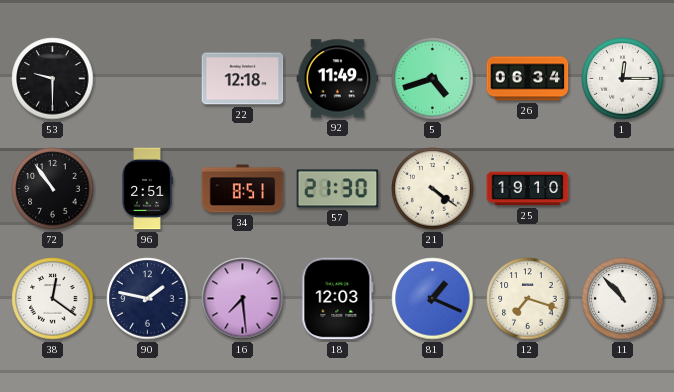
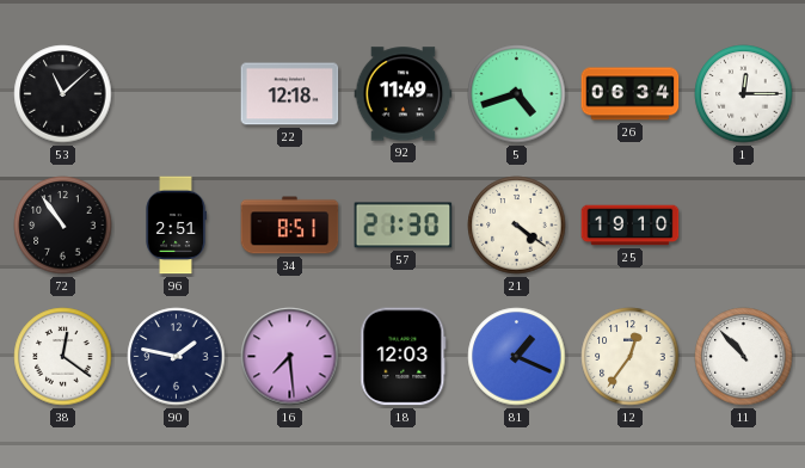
53: 9:30 -> 11:08 (63, 94)
12: 7:18 -> 12:36 (631, 357)
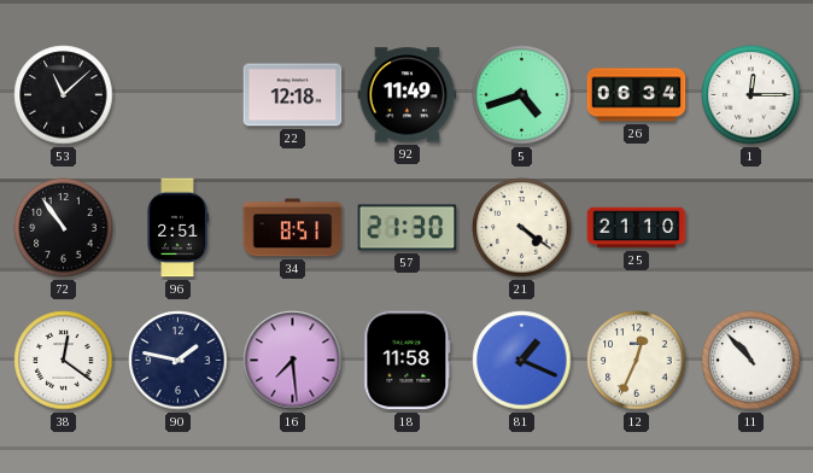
25: 19:10 -> 21:10 (637, 228)
18: 12:03 -> 11:58 (408, 361)
12: 12:36 -> 12:34 (637, 361)
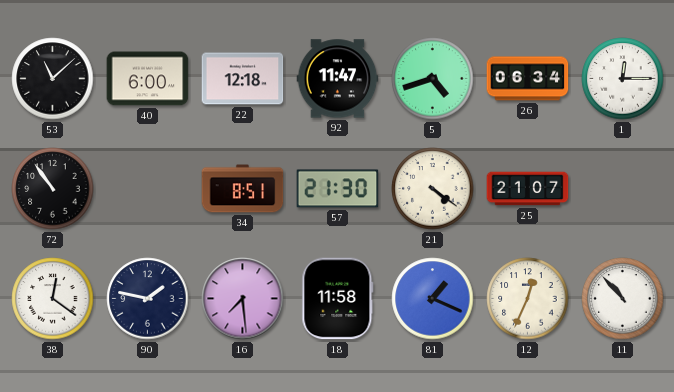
40: none -> 6:00 (148, 79)
92: 11:49 -> 11:47 (338, 79)
96: 2:51 -> none (177, 228)
25: 21:10 -> 21:07 (528, 189)
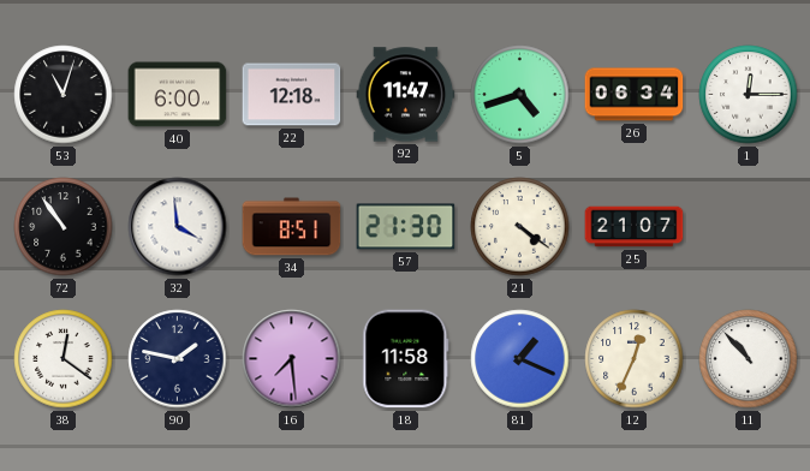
53: 11:08 -> 11:03 (64, 95)
32: none -> 3:59 (178, 227)
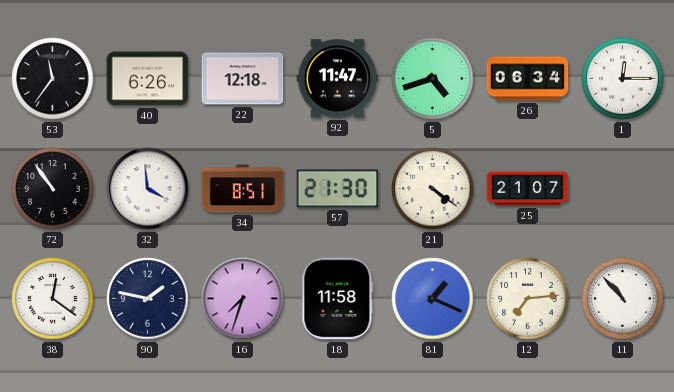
53: 11:03 -> 11:36 (53, 79)
40: 6:00 -> 6:26 (148, 79)
16: 7:29 -> 7:33 (243, 299)
12: 12:34 -> 7:14 (528, 299)
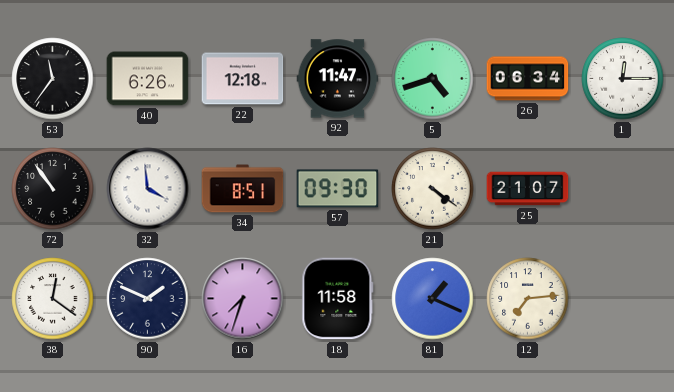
57: 21:30 -> 09:30 (338, 189)
90: 1:47 -> 1:49 (148, 299)
11: 10:53 -> none (623, 299)
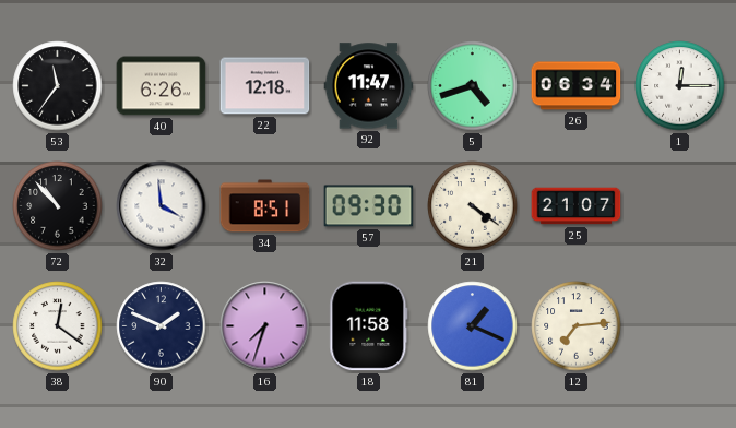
72: 10:54 -> 10:53 (58, 206)
